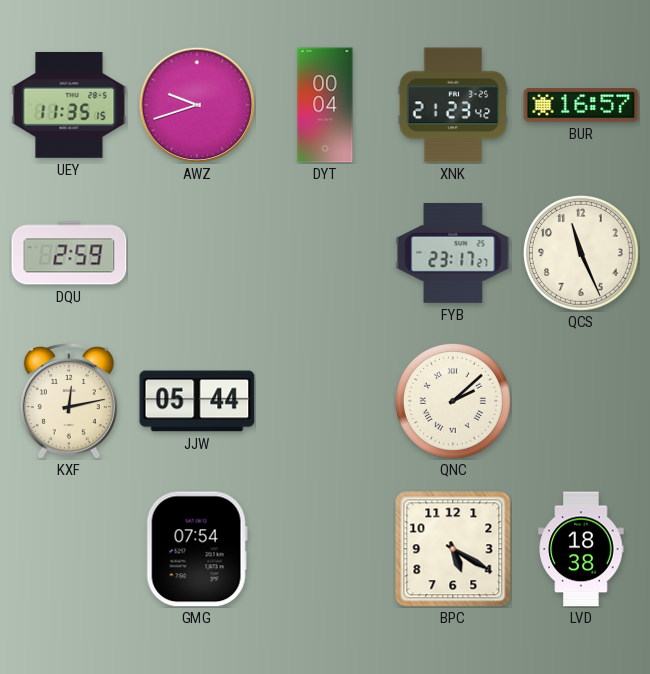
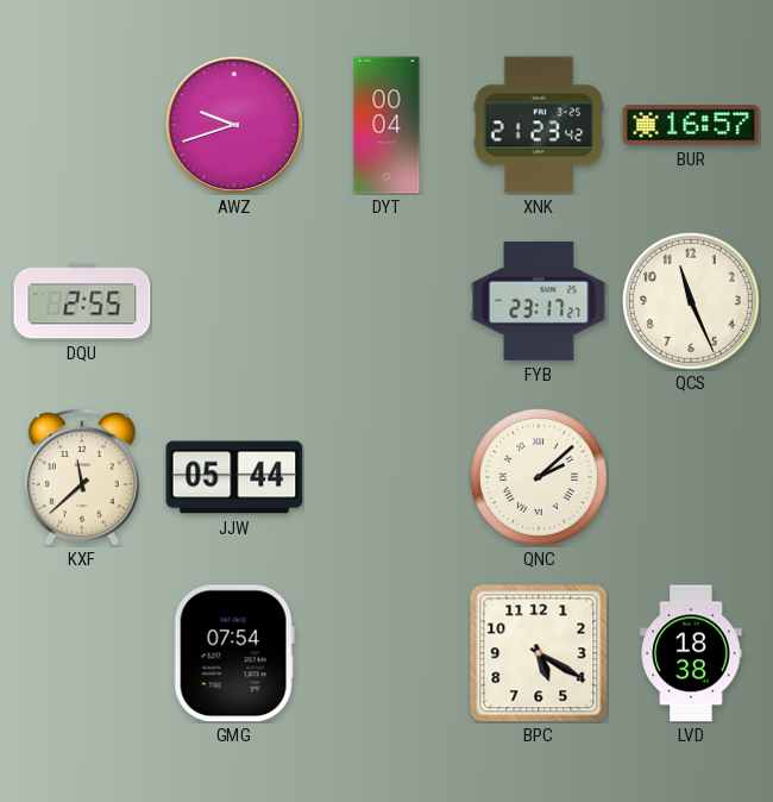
UEY: 11:35 -> none (69, 105)
DQU: 2:59 -> 2:55 (82, 301)
KXF: 12:13 -> 11:38 (82, 477)
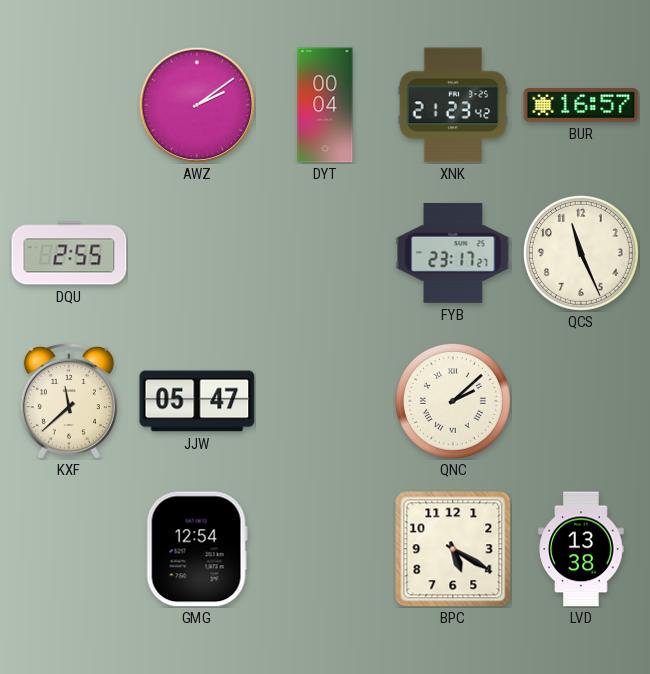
AWZ: 9:42 -> 2:09 (197, 105)
JJW: 05:44 -> 05:47 (197, 401)
GMG: 07:54 -> 12:54 (197, 549)
LVD: 18:38 -> 13:38 (581, 549)
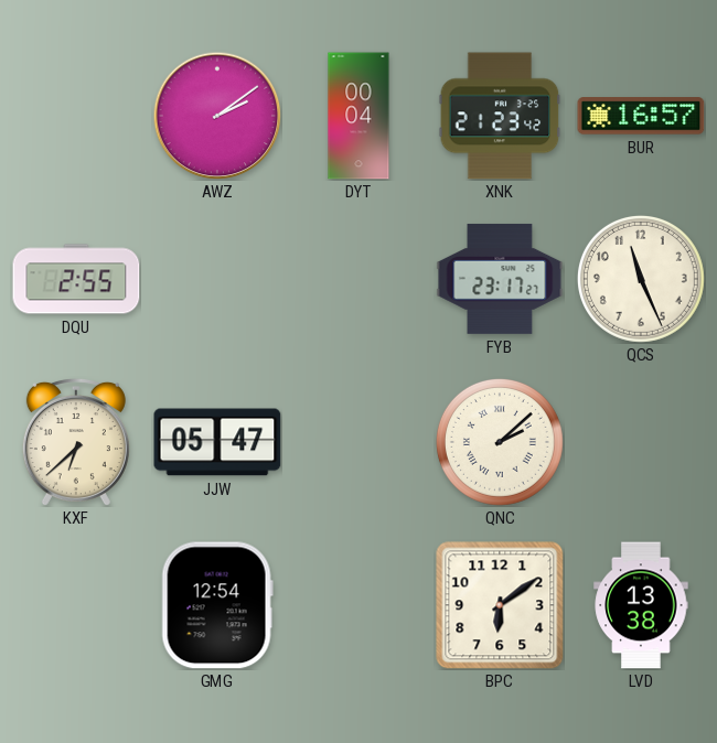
KXF: 11:38 -> 6:38 (76, 442)
BPC: 5:20 -> 6:09 (500, 605)
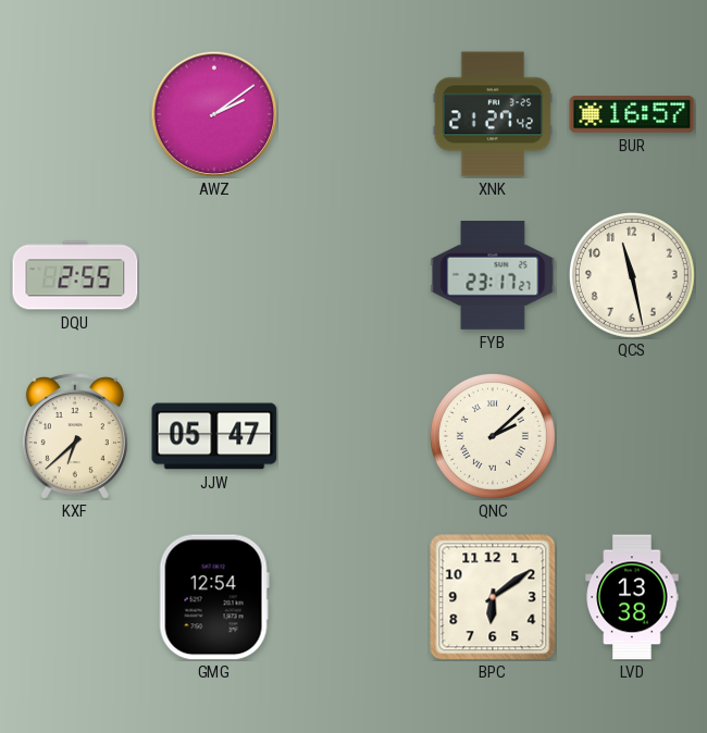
DYT: 00:04 -> none (358, 116)
XNK: 21:23 -> 21:27 (493, 114)
QCS: 11:26 -> 11:28 (632, 275)
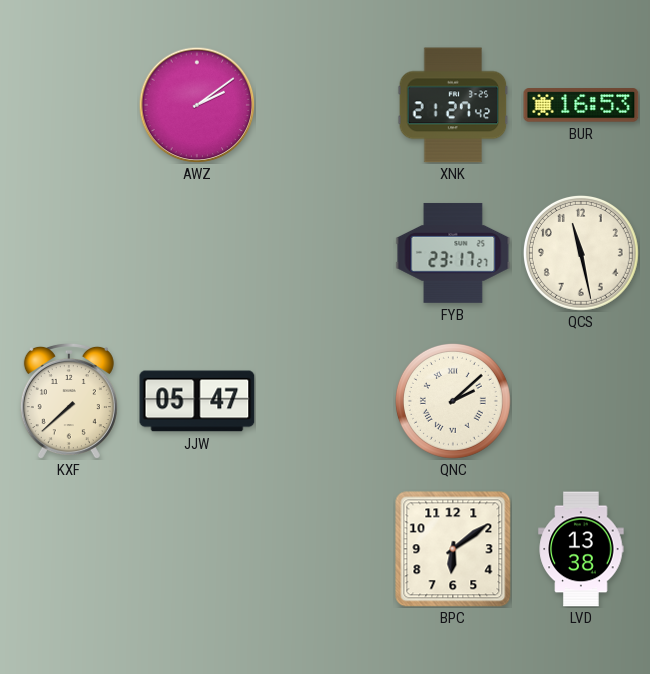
BUR: 16:57 -> 16:53 (581, 105)
DQU: 2:55 -> none (75, 275)
KXF: 6:38 -> 7:38 (69, 401)
GMG: 12:54 -> none (214, 597)
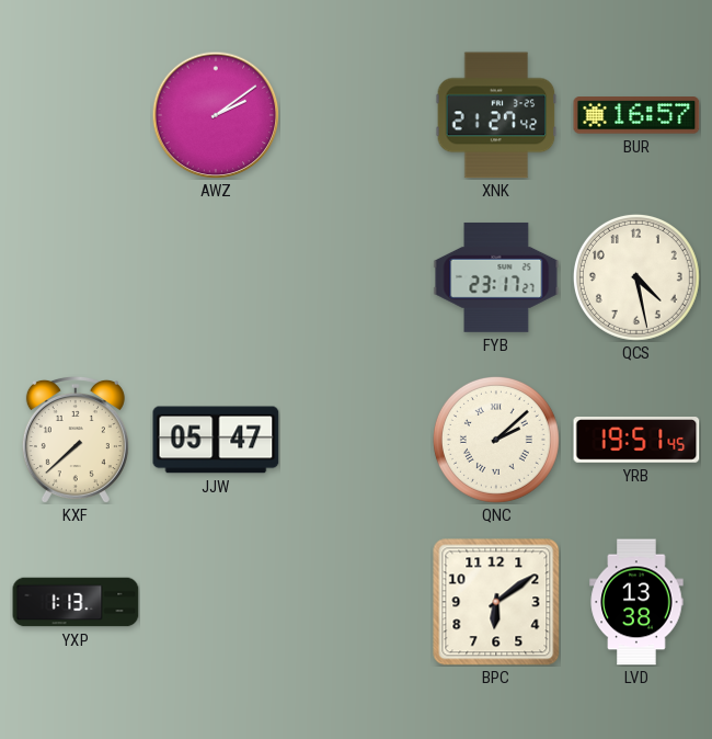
BUR: 16:53 -> 16:57 (636, 115)
QCS: 11:28 -> 4:28 (636, 277)
YRB: none -> 19:51 (636, 440)
YXP: none -> 1:13 (76, 602)
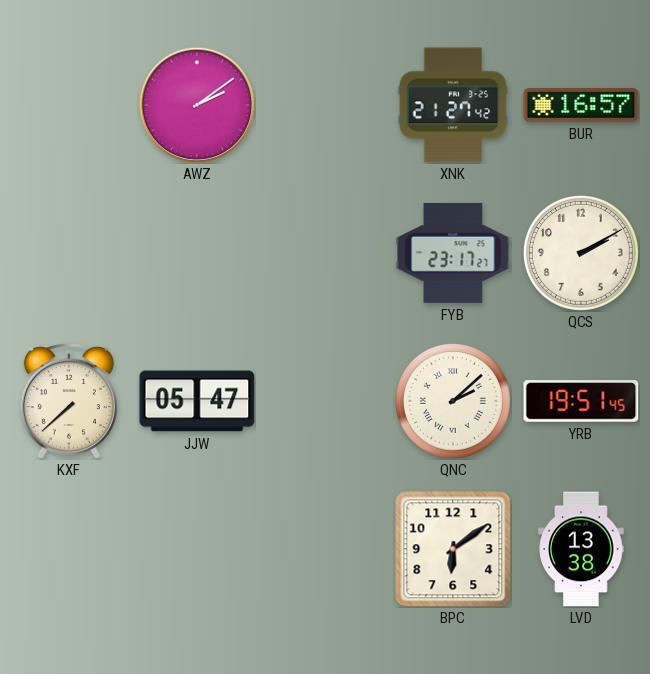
QCS: 4:28 -> 2:10 (581, 253)
YXP: 1:13 -> none (76, 602)
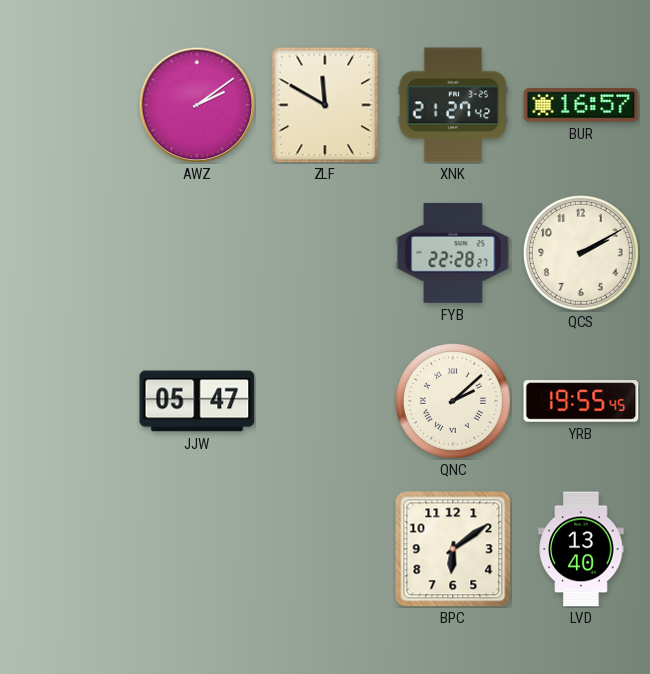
ZLF: none -> 11:50 (325, 105)
FYB: 23:17 -> 22:28 (453, 253)
KXF: 7:38 -> none (69, 401)
YRB: 19:51 -> 19:55 (581, 401)
LVD: 13:38 -> 13:40 (581, 549)
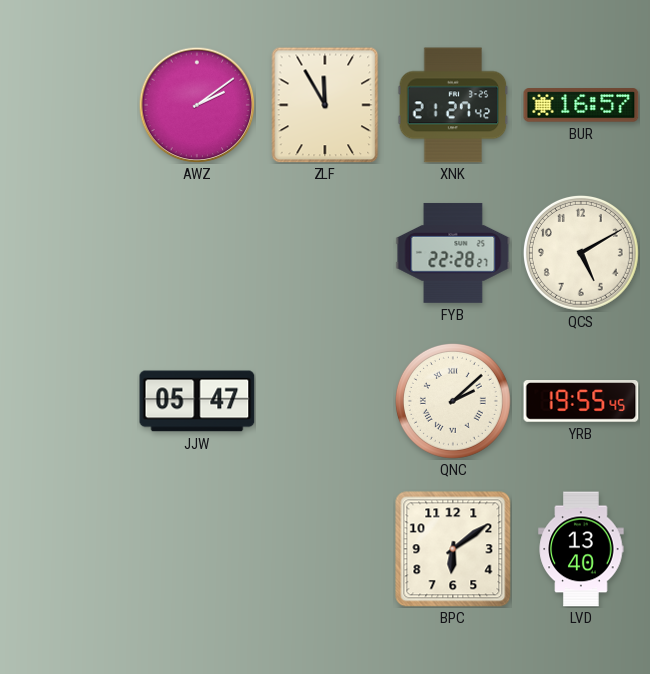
ZLF: 11:50 -> 11:55 (325, 105)
QCS: 2:10 -> 5:10 (581, 253)
